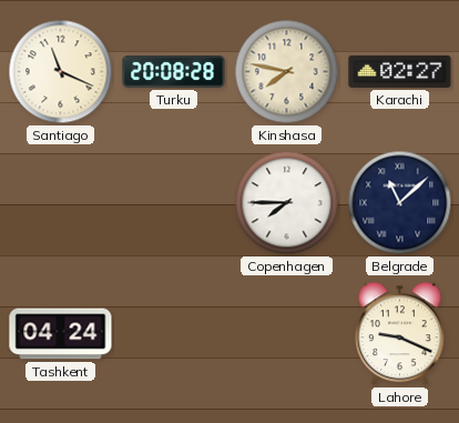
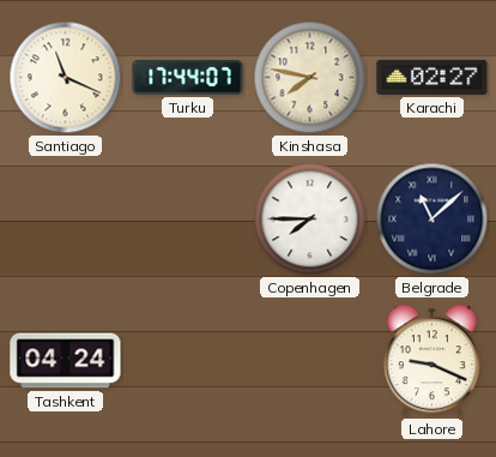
Turku: 20:08 -> 17:44 (188, 78)
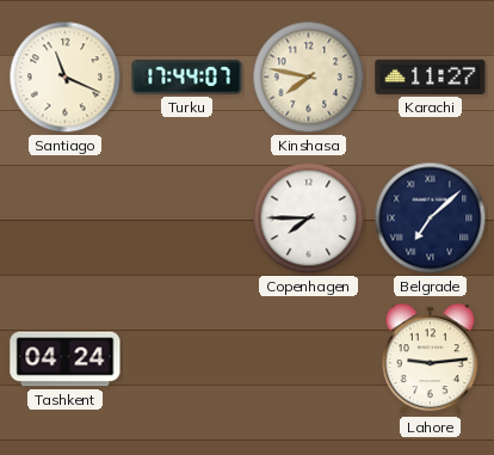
Karachi: 02:27 -> 11:27 (431, 76)
Belgrade: 11:08 -> 7:08 (431, 219)
Lahore: 9:19 -> 9:14 (430, 359)
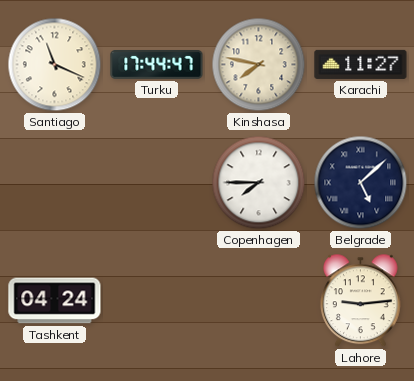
Turku: 17:44:07 -> 17:44:47 (157, 65)
Belgrade: 7:08 -> 5:08 (361, 183)
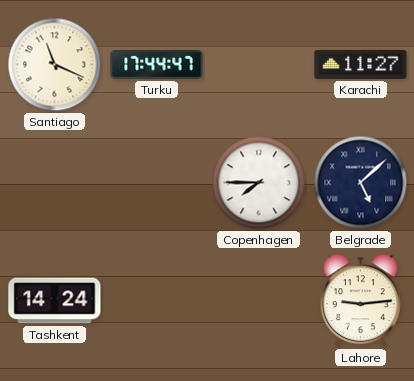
Kinshasa: 7:47 -> none (259, 65)
Tashkent: 04:24 -> 14:24 (55, 301)
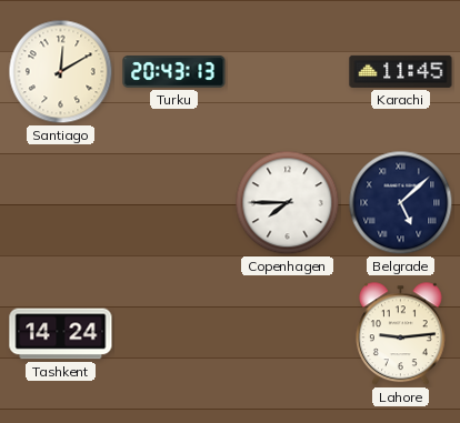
Santiago: 11:19 -> 12:10 (61, 72)
Turku: 17:44 -> 20:43 (174, 72)
Karachi: 11:27 -> 11:45 (401, 71)
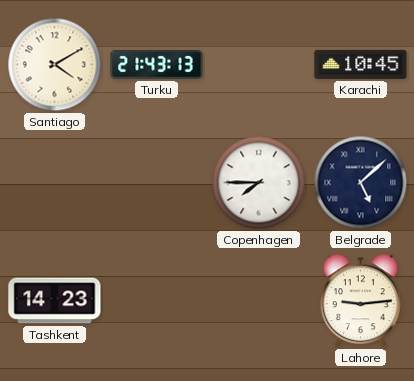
Santiago: 12:10 -> 4:10 (55, 65)
Turku: 20:43 -> 21:43 (157, 65)
Karachi: 11:45 -> 10:45 (361, 64)
Tashkent: 14:24 -> 14:23 (55, 301)
